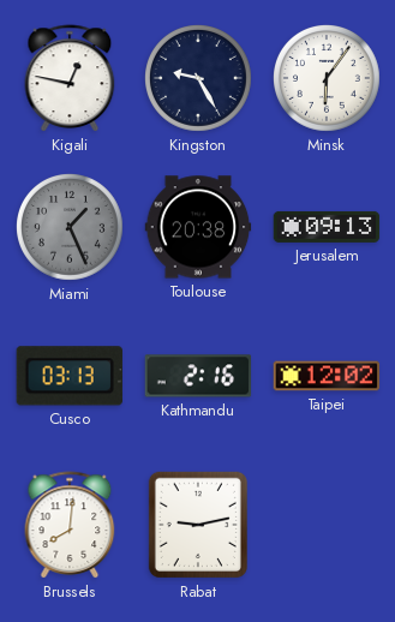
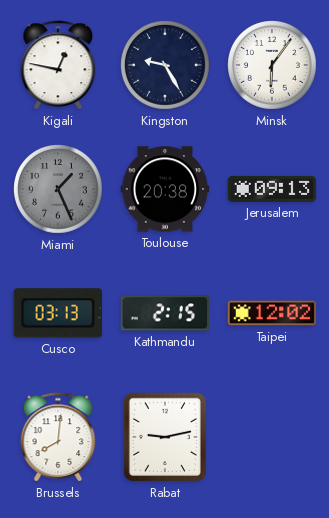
Kathmandu: 2:16 -> 2:15 (165, 313)
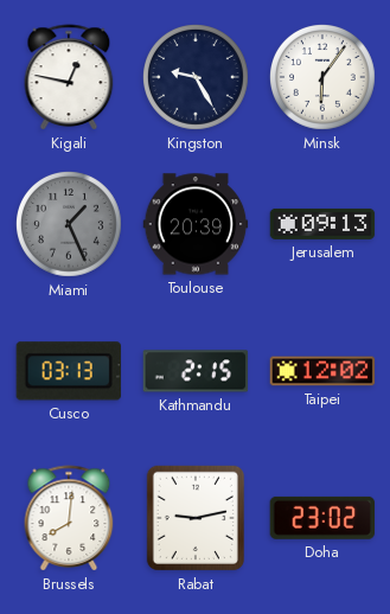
Toulouse: 20:38 -> 20:39 (196, 224)
Doha: none -> 23:02 (322, 518)
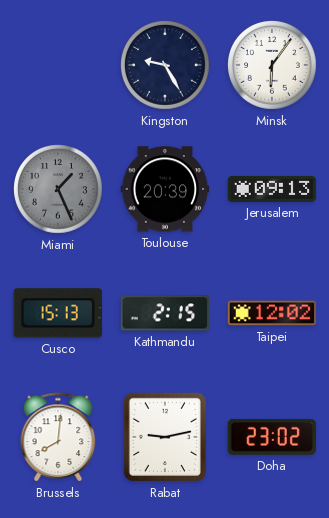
Kigali: 12:47 -> none (69, 77)
Cusco: 03:13 -> 15:13 (58, 313)
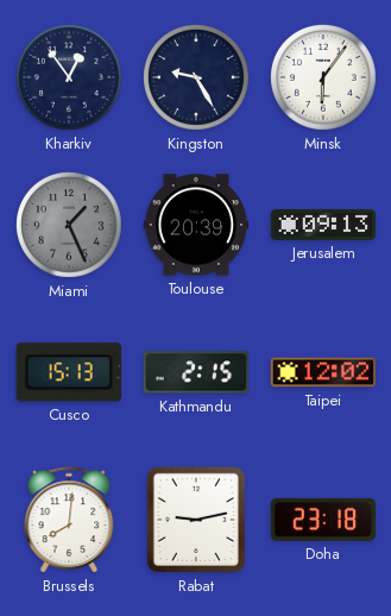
Kharkiv: none -> 12:54 (70, 78)
Doha: 23:02 -> 23:18 (323, 520)
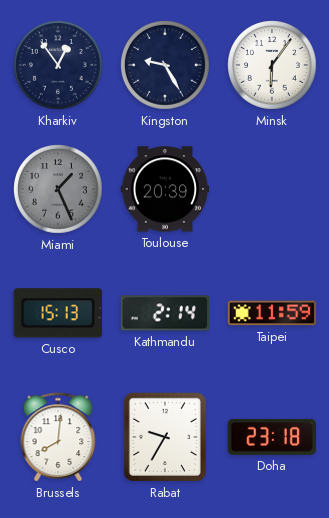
Jerusalem: 09:13 -> none (323, 225)
Kathmandu: 2:15 -> 2:14 (165, 313)
Taipei: 12:02 -> 11:59 (272, 313)
Rabat: 9:13 -> 9:35 (165, 437)
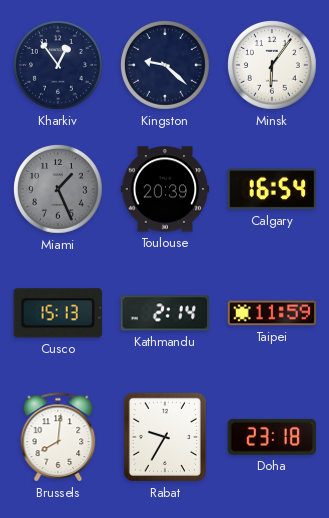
Kingston: 9:25 -> 9:22 (166, 66)
Calgary: none -> 16:54 (272, 189)
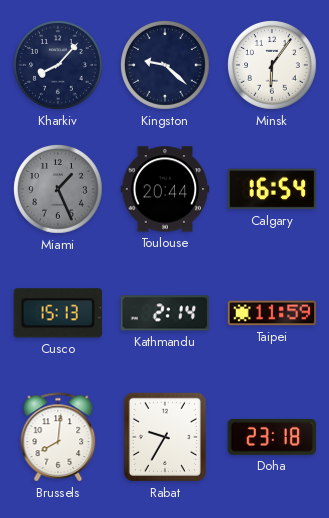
Kharkiv: 12:54 -> 8:07 (59, 66)
Toulouse: 20:39 -> 20:44 (165, 189)
